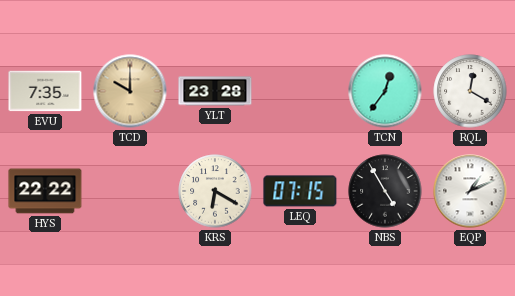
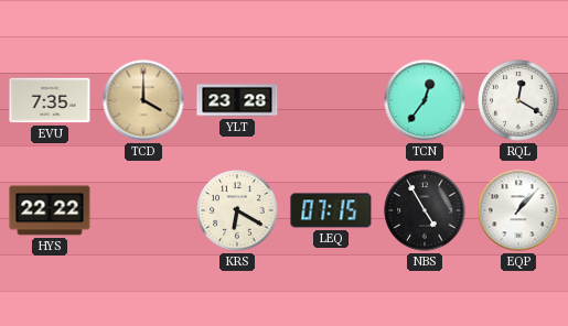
TCD: 10:00 -> 4:00 (143, 100)
EQP: 1:11 -> 1:07 (518, 210)
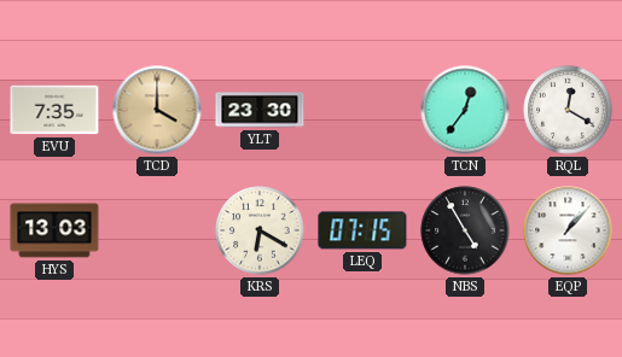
YLT: 23:28 -> 23:30 (260, 110)
HYS: 22:22 -> 13:03 (54, 230)
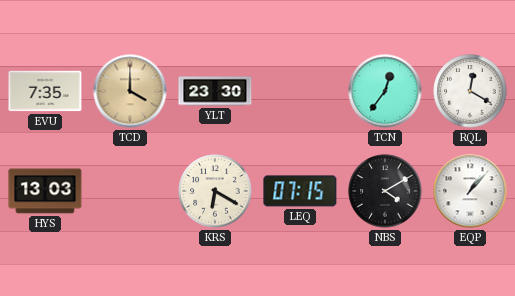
NBS: 4:55 -> 4:10 (385, 191)
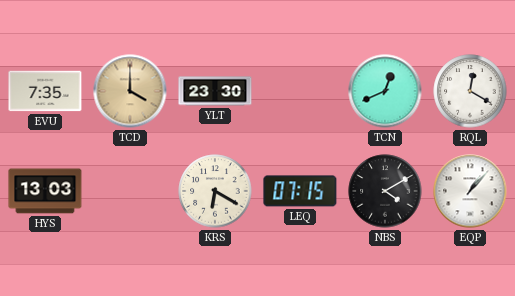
TCN: 12:36 -> 12:41 (385, 91)
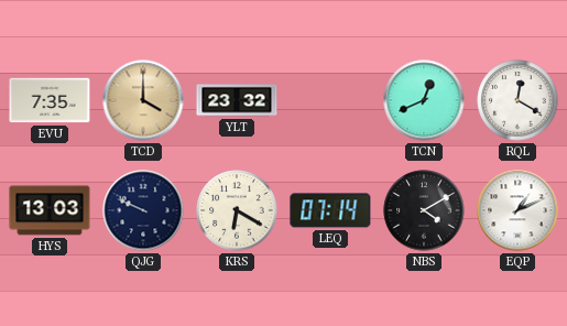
YLT: 23:30 -> 23:32 (237, 100)
QJG: none -> 9:49 (143, 210)
LEQ: 07:15 -> 07:14 (330, 210)
EQP: 1:07 -> 1:11 (517, 210)
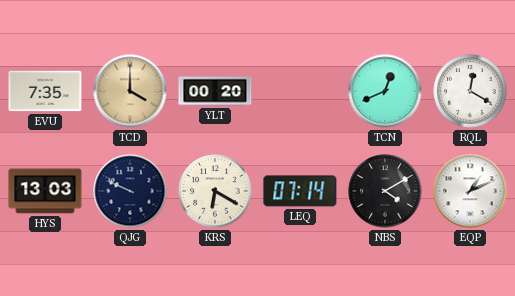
YLT: 23:32 -> 00:20 (215, 91)
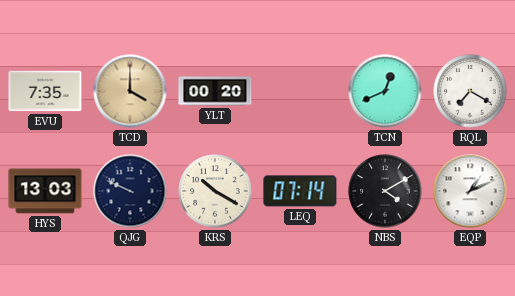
RQL: 12:20 -> 7:20 (470, 91)
KRS: 6:20 -> 10:20 (215, 191)
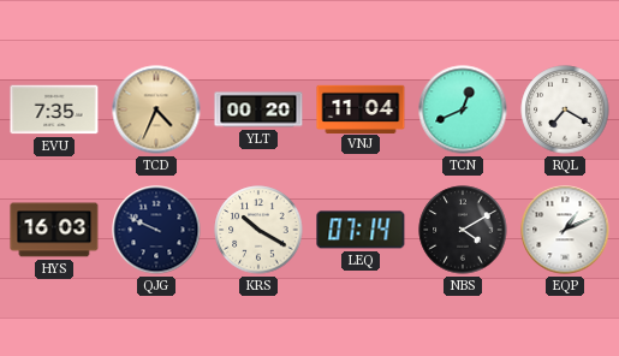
TCD: 4:00 -> 4:34 (156, 109)
VNJ: none -> 11:04 (361, 108)
HYS: 13:03 -> 16:03 (54, 230)
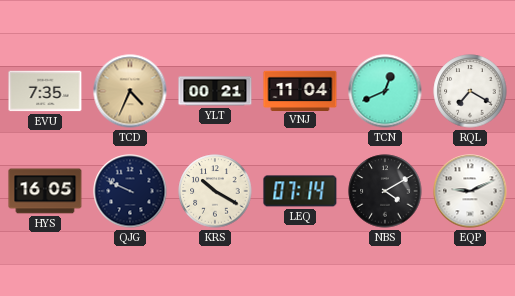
YLT: 00:20 -> 00:21 (215, 91)
HYS: 16:03 -> 16:05 (45, 191)
EQP: 1:11 -> 9:11 (470, 191)
